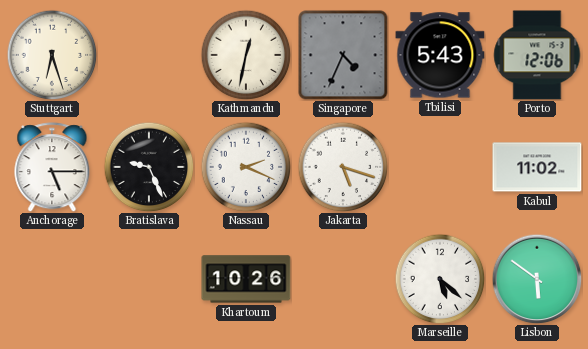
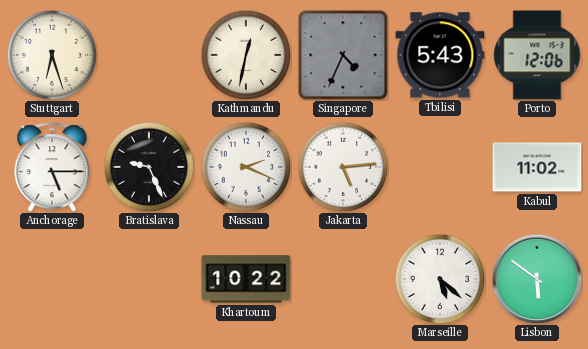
Jakarta: 5:18 -> 5:14 (343, 167)
Khartoum: 10:26 -> 10:22 (246, 279)
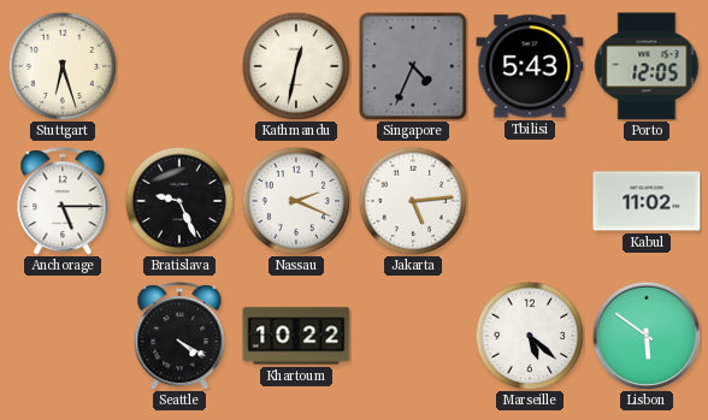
Porto: 12:06 -> 12:05 (647, 66)
Seattle: none -> 4:20 (179, 336)
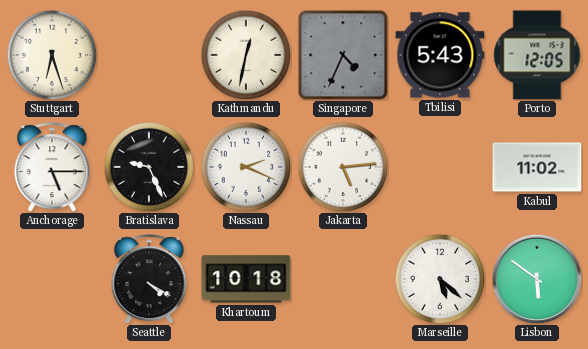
Khartoum: 10:22 -> 10:18 (246, 279)
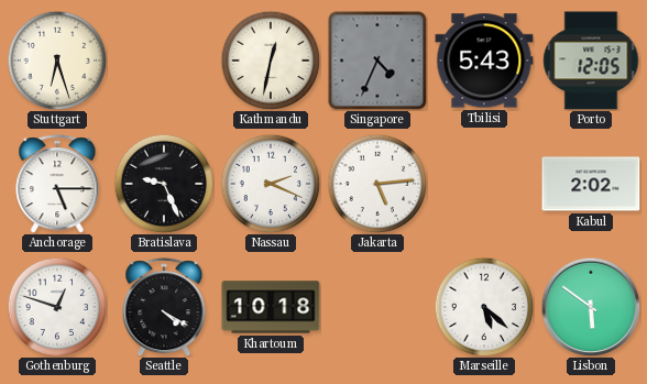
Kabul: 11:02 -> 2:02 (591, 184)
Gothenburg: none -> 12:48 (57, 307)
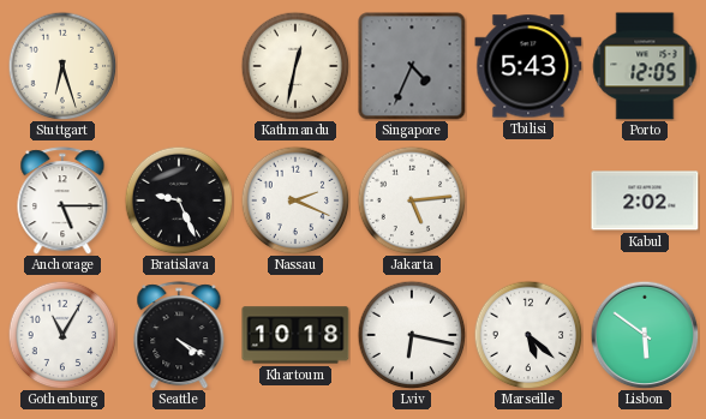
Gothenburg: 12:48 -> 11:05 (62, 335)
Lviv: none -> 6:17 (412, 335)
